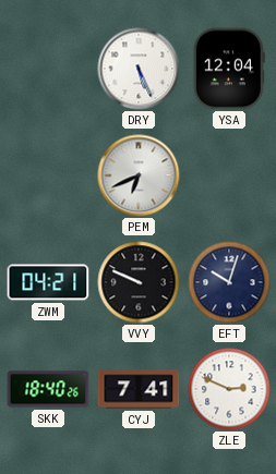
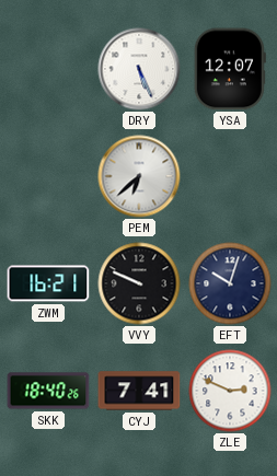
YSA: 12:04 -> 12:07 (230, 69)
PEM: 6:41 -> 6:38 (139, 176)
ZWM: 04:21 -> 16:21 (48, 283)
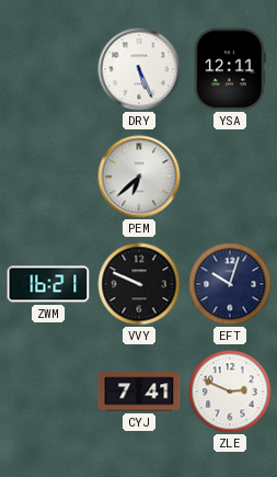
YSA: 12:07 -> 12:11 (230, 69)
SKK: 18:40 -> none (48, 391)
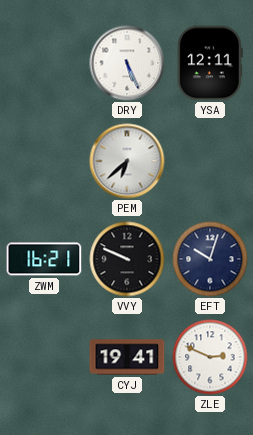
CYJ: 7:41 -> 19:41 (127, 357)
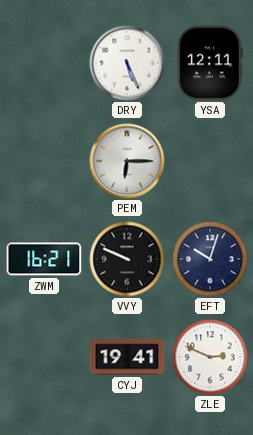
PEM: 6:38 -> 6:15 (127, 161)
